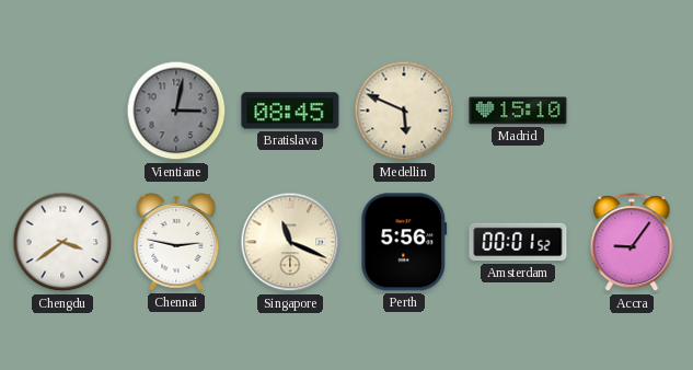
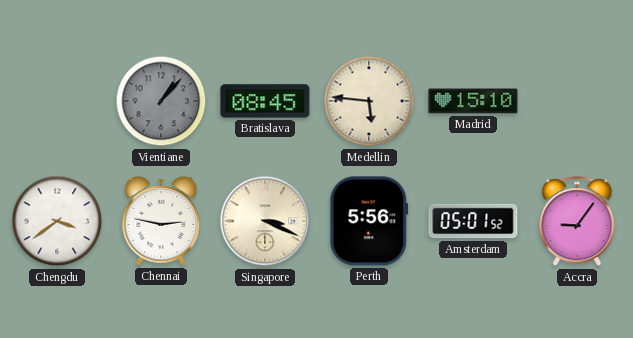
Vientiane: 3:02 -> 1:07 (161, 101)
Medellin: 5:49 -> 5:46 (369, 101)
Singapore: 11:19 -> 3:19 (265, 221)
Amsterdam: 00:01 -> 05:01 (473, 221)
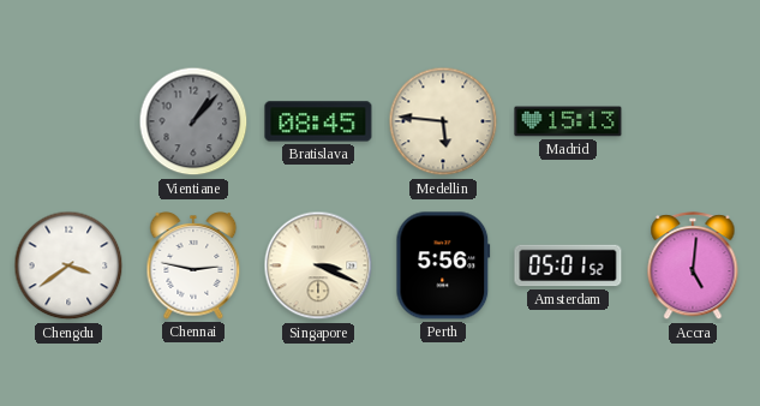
Madrid: 15:10 -> 15:13 (568, 121)
Accra: 9:06 -> 5:01 (693, 267)
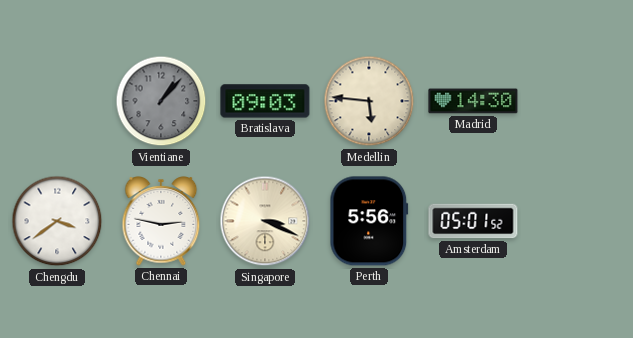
Bratislava: 08:45 -> 09:03 (265, 101)
Madrid: 15:13 -> 14:30 (473, 101)
Accra: 5:01 -> none (693, 267)
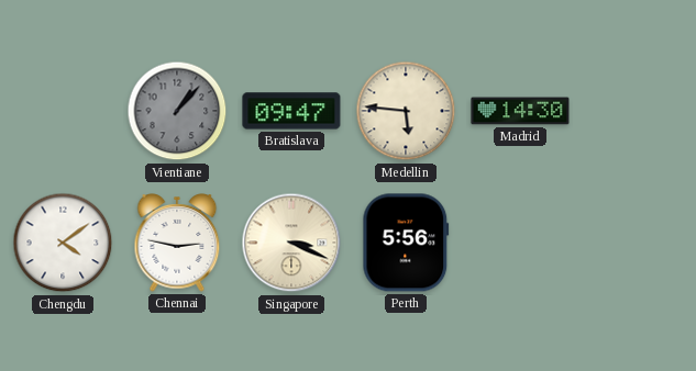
Bratislava: 09:03 -> 09:47 (291, 111)
Chengdu: 3:39 -> 4:09 (63, 243)
Amsterdam: 05:01 -> none (473, 221)
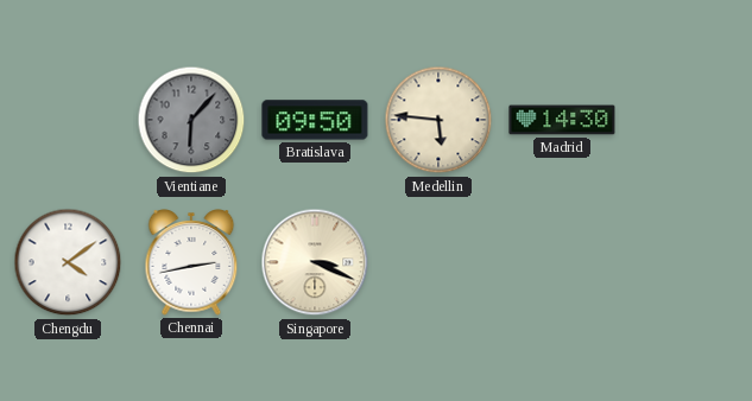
Vientiane: 1:07 -> 6:07 (191, 120)
Bratislava: 09:47 -> 09:50 (315, 120)
Chennai: 2:47 -> 2:43 (191, 262)
Perth: 5:56 -> none (406, 243)
